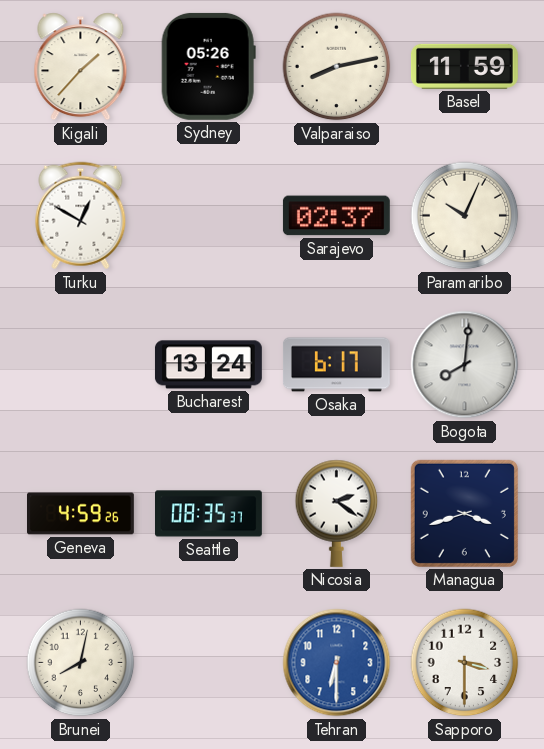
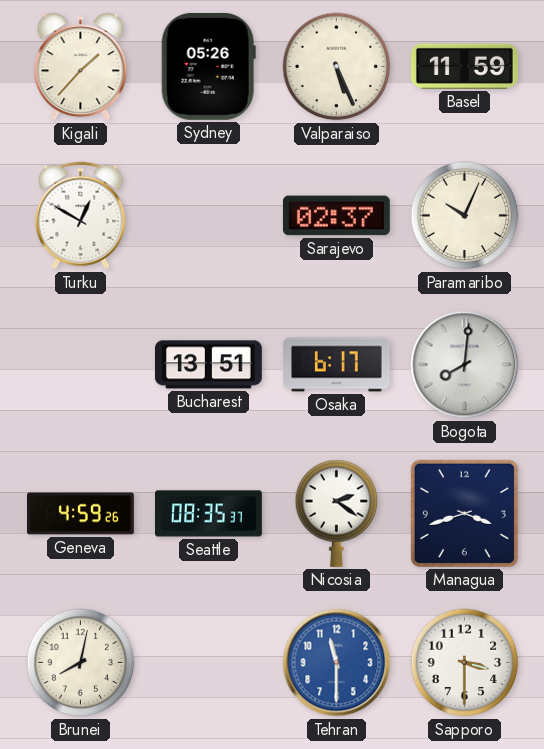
Valparaiso: 8:13 -> 5:26 (337, 67)
Bucharest: 13:24 -> 13:51 (208, 365)
Tehran: 6:30 -> 11:30 (337, 663)
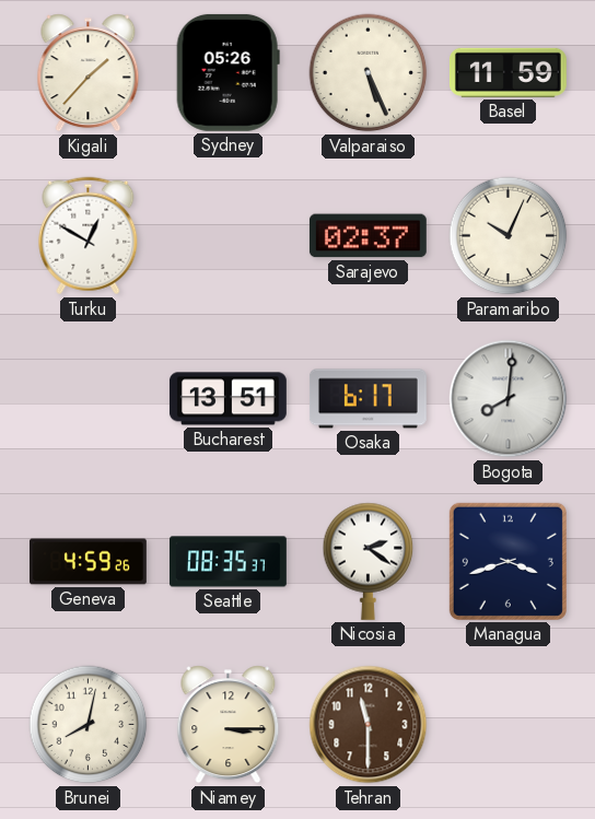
Niamey: none -> 3:15 (229, 725)
Tehran dial: blue -> brown (369, 725)
Sapporo: 3:30 -> none (465, 663)
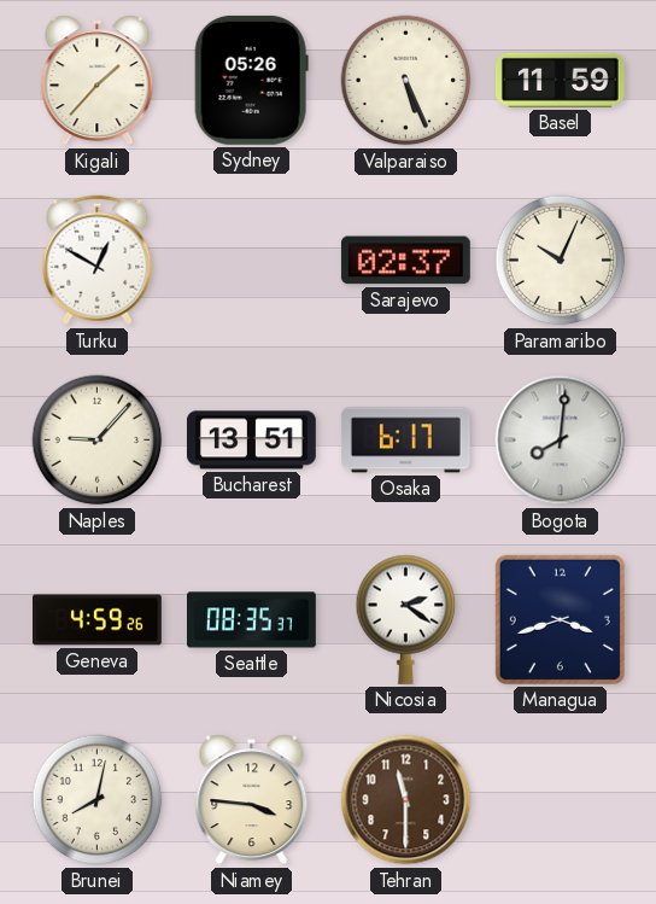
Naples: none -> 9:07 (98, 441)
Niamey: 3:15 -> 3:46 (252, 800)
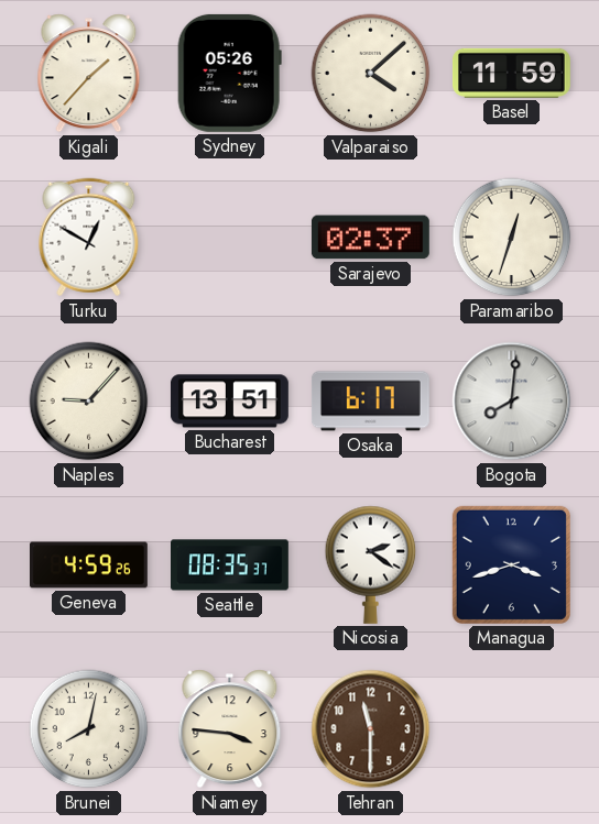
Valparaiso: 5:26 -> 4:08 (371, 74)
Paramaribo: 10:04 -> 12:33 (512, 238)
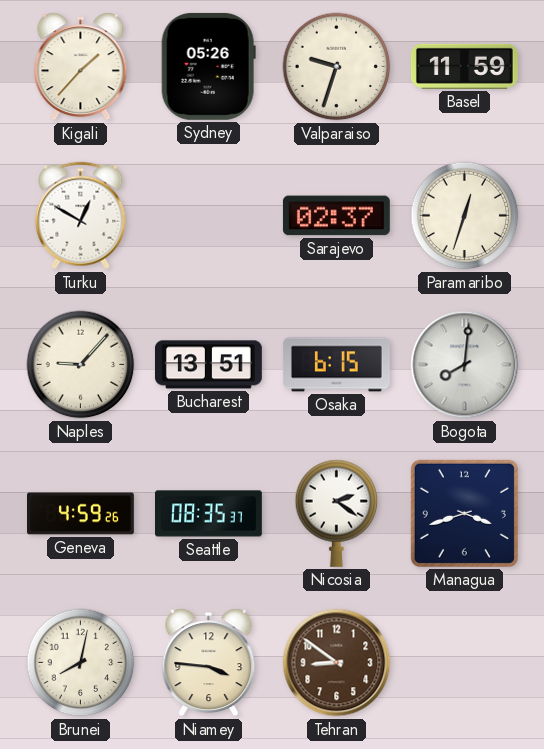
Valparaiso: 4:08 -> 9:33 (337, 67)
Osaka: 6:17 -> 6:15 (336, 365)
Tehran: 11:30 -> 8:51 (337, 663)
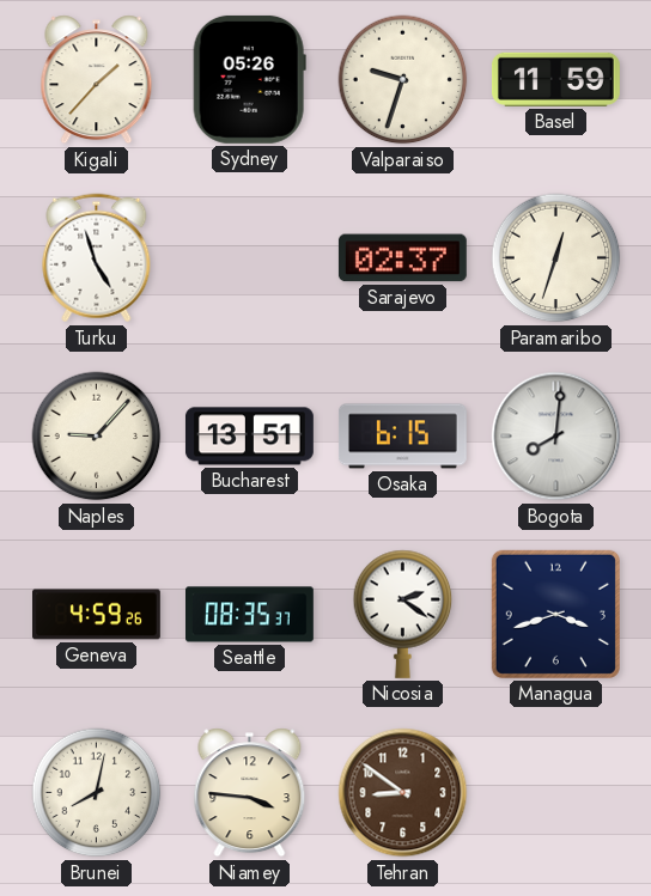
Turku: 12:50 -> 4:57 (97, 258)
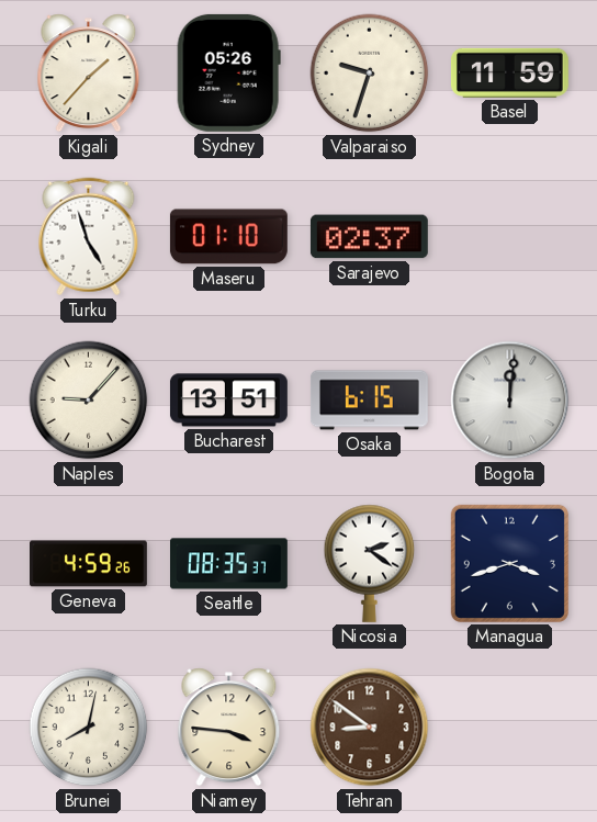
Maseru: none -> 01:10 (228, 237)
Paramaribo: 12:33 -> none (556, 258)
Bogota: 8:01 -> 12:01 (510, 401)
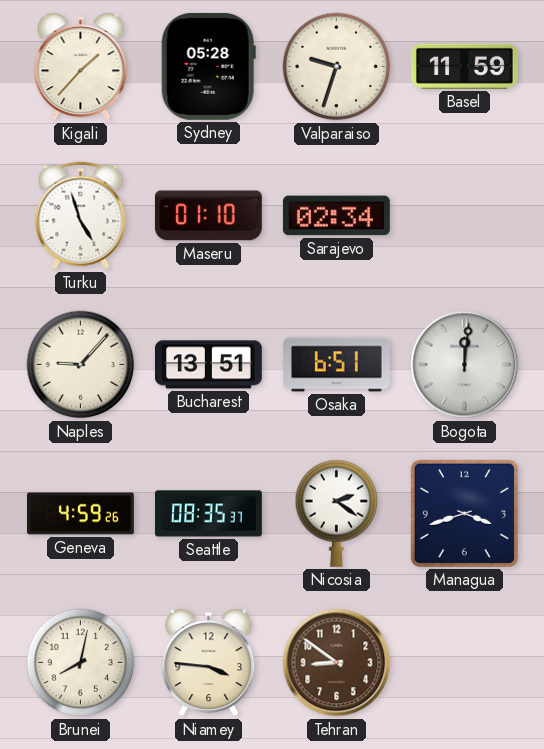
Sydney: 05:26 -> 05:28 (208, 66)
Sarajevo: 02:37 -> 02:34 (336, 216)
Osaka: 6:15 -> 6:51 (336, 365)
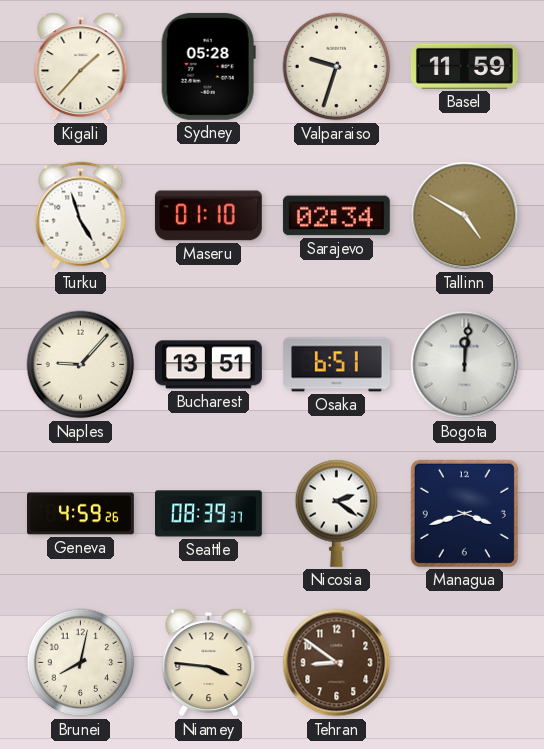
Tallinn: none -> 4:50 (465, 216)
Seattle: 08:35 -> 08:39 (209, 514)
